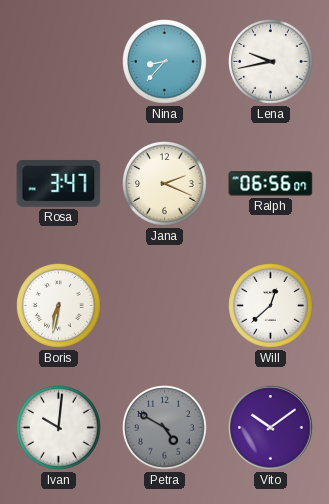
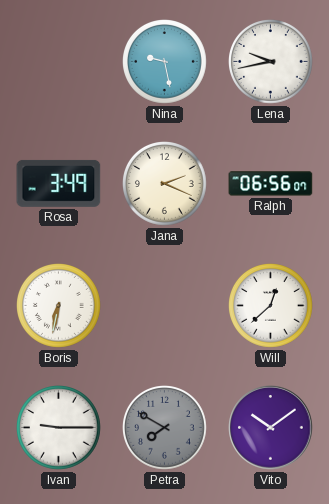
Nina: 8:37 -> 9:28 (165, 62)
Rosa: 3:47 -> 3:49 (59, 183)
Ivan: 10:01 -> 9:15 (59, 428)
Petra: 4:50 -> 7:50 (165, 428)
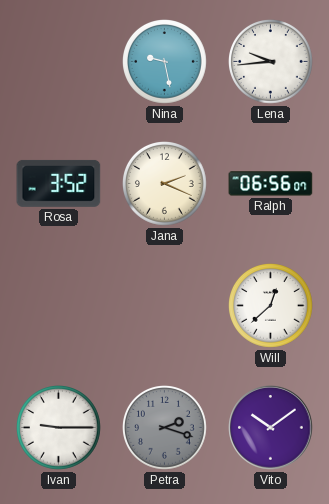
Lena: 9:43 -> 9:44 (271, 62)
Rosa: 3:49 -> 3:52 (59, 183)
Boris: 6:32 -> none (59, 306)
Petra: 7:50 -> 2:18 (165, 428)
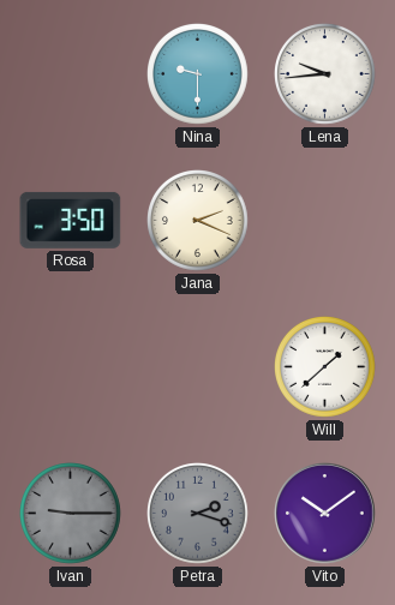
Nina: 9:28 -> 9:30 (198, 74)
Rosa: 3:52 -> 3:50 (71, 220)
Ralph: 06:56 -> none (271, 184)
Will: 12:38 -> 1:38 (325, 367)
Ivan dial: white -> grey (71, 514)
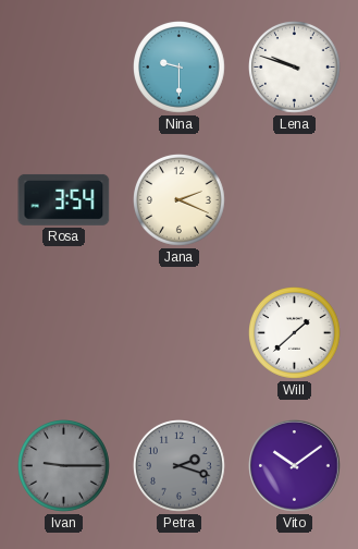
Lena: 9:44 -> 9:48 (295, 68)
Rosa: 3:50 -> 3:54 (64, 199)
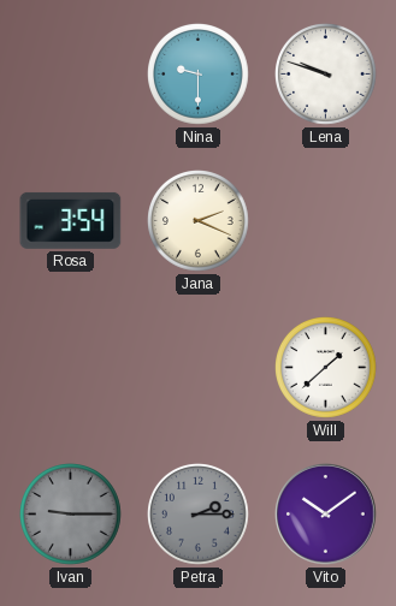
Petra: 2:18 -> 2:15 (199, 515)
